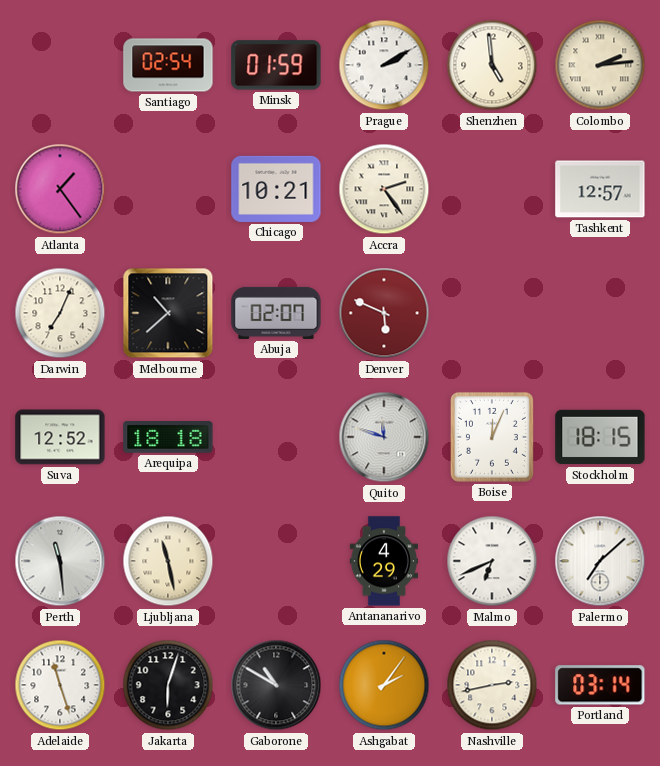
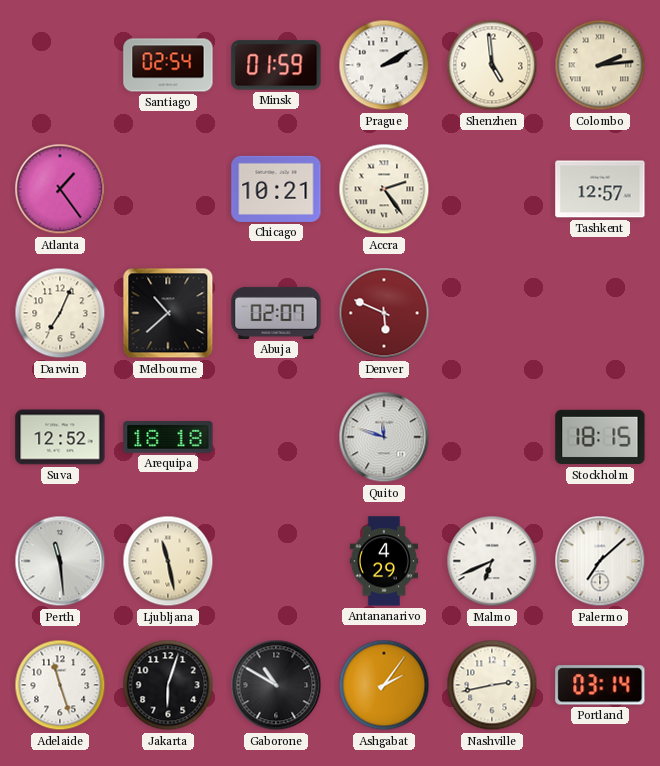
Boise: 12:04 -> none (492, 437)
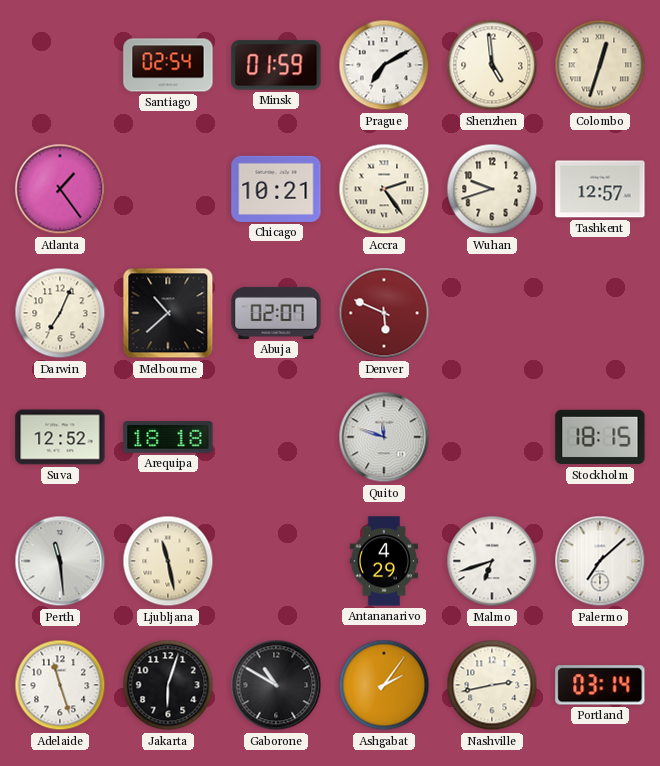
Prague: 2:10 -> 7:10 (384, 65)
Colombo: 2:14 -> 12:33 (600, 65)
Wuhan: none -> 9:42 (492, 189)
Malmo: 6:41 -> 6:42 (492, 561)
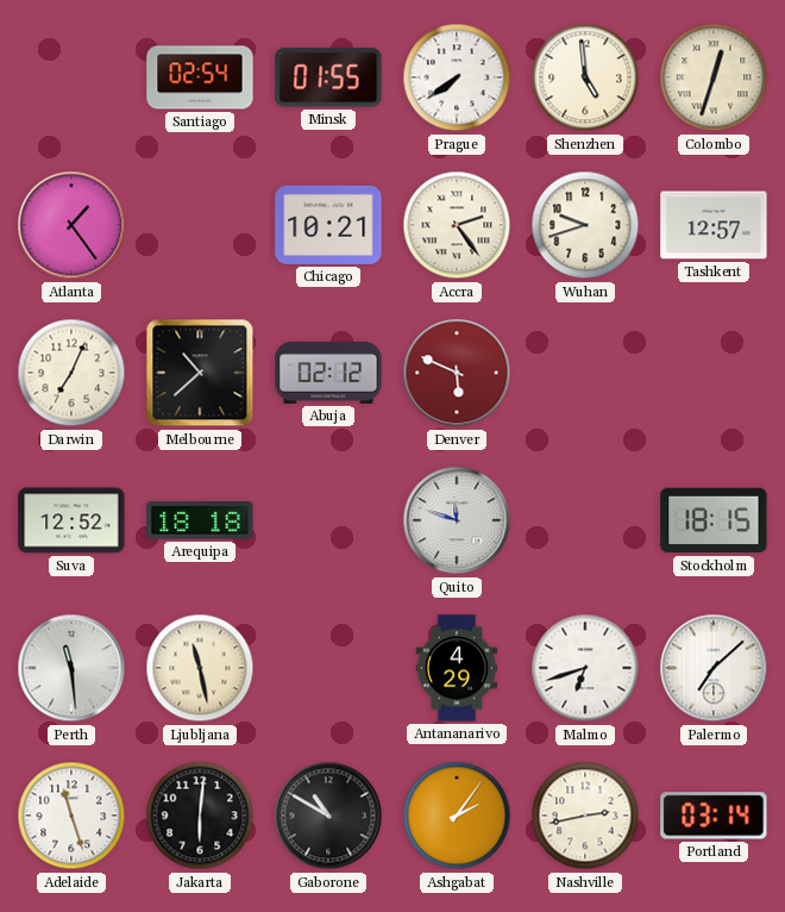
Minsk: 01:59 -> 01:55 (328, 77)
Prague: 7:10 -> 7:39 (457, 77)
Abuja: 02:07 -> 02:12 (328, 373)
Jakarta: 6:03 -> 6:01 (200, 816)
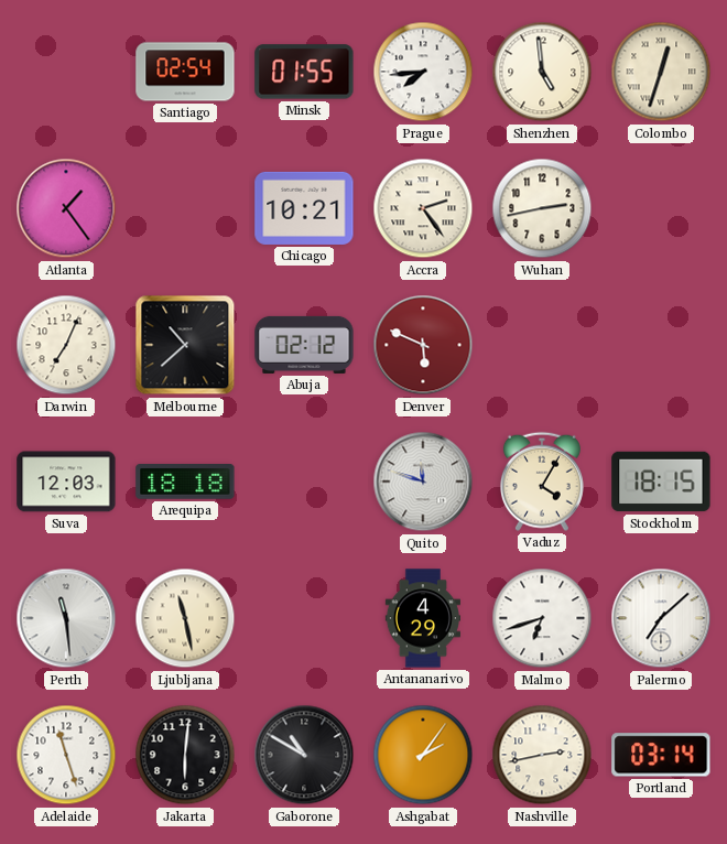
Prague: 7:39 -> 7:44 (423, 72)
Wuhan: 9:42 -> 2:43 (542, 208)
Tashkent: 12:57 -> none (714, 225)
Suva: 12:52 -> 12:03 (66, 481)
Vaduz: none -> 4:05 (542, 481)
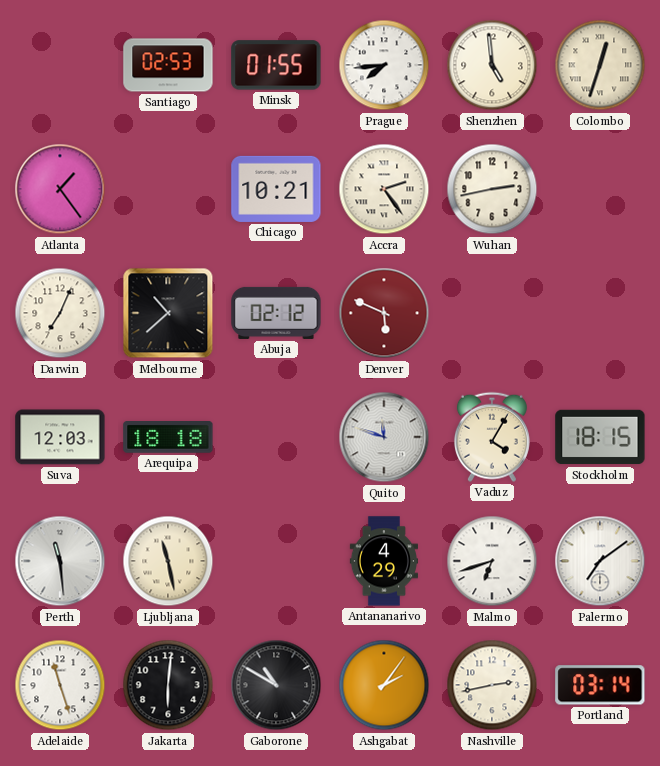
Santiago: 02:54 -> 02:53 (168, 65)
Palermo: 7:08 -> 7:09 (600, 561)
